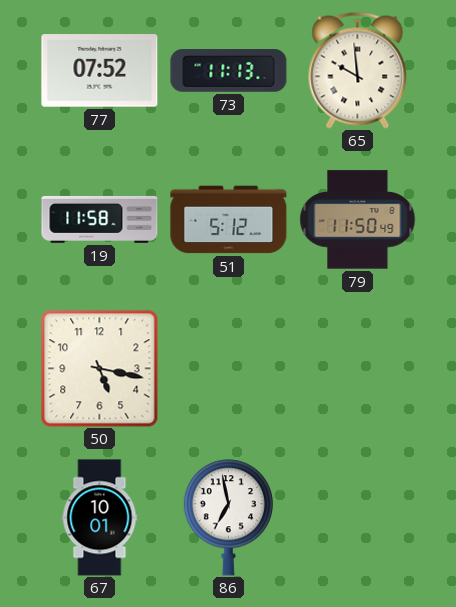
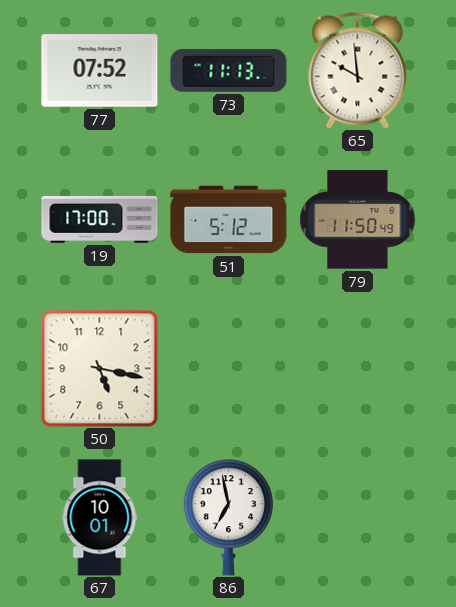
19: 11:58 -> 17:00 (100, 219)
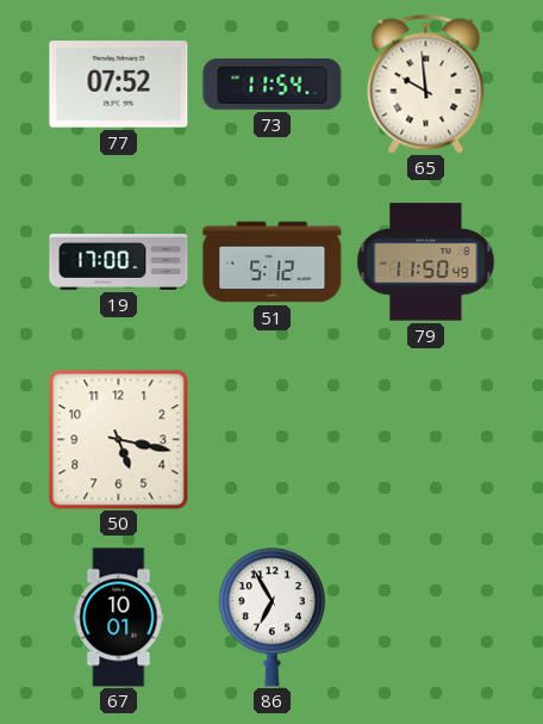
73: 11:13 -> 11:54 (273, 85)
86: 6:58 -> 6:55 (271, 618)
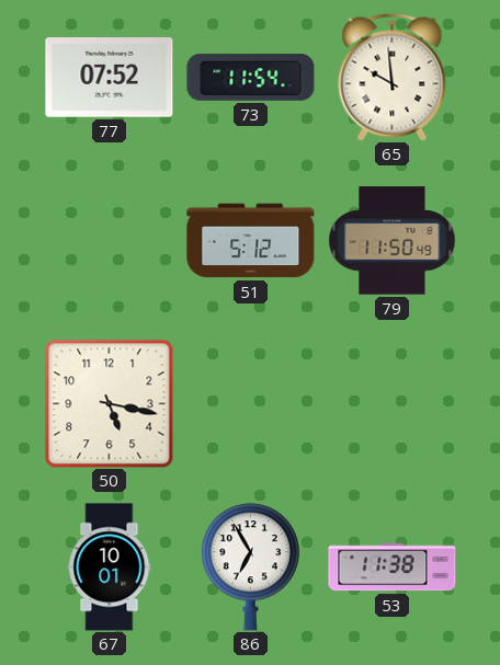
19: 17:00 -> none (119, 261)
53: none -> 11:38 (393, 567)
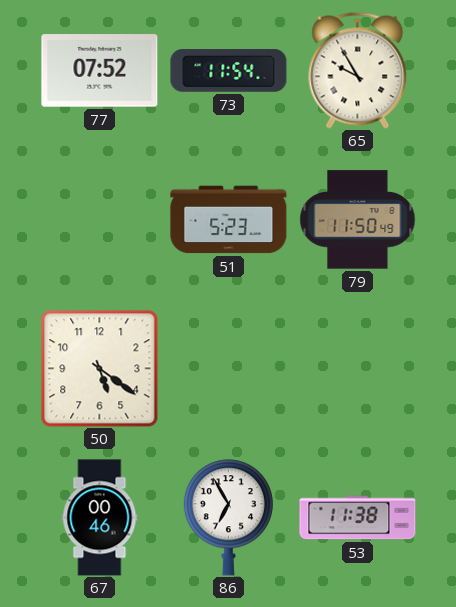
65: 9:59 -> 9:55 (358, 70)
51: 5:12 -> 5:23 (229, 220)
50: 5:17 -> 5:21 (100, 369)
67: 10:01 -> 00:46 (100, 518)
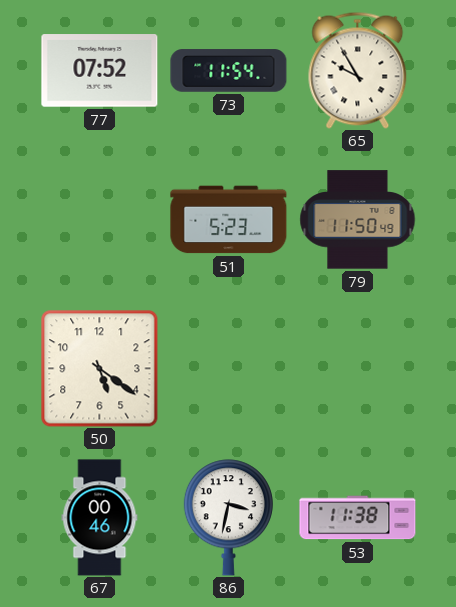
86: 6:55 -> 3:32 (228, 518)
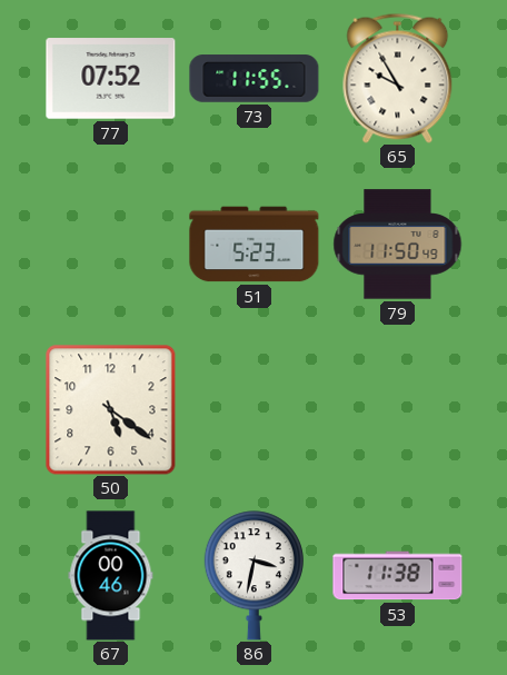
73: 11:54 -> 11:55 (255, 79)
